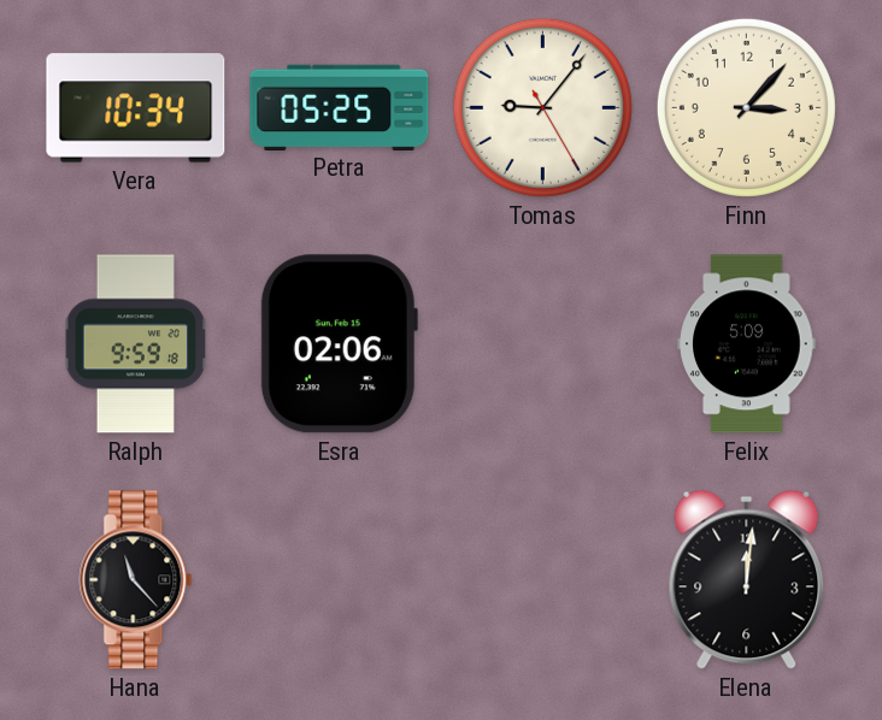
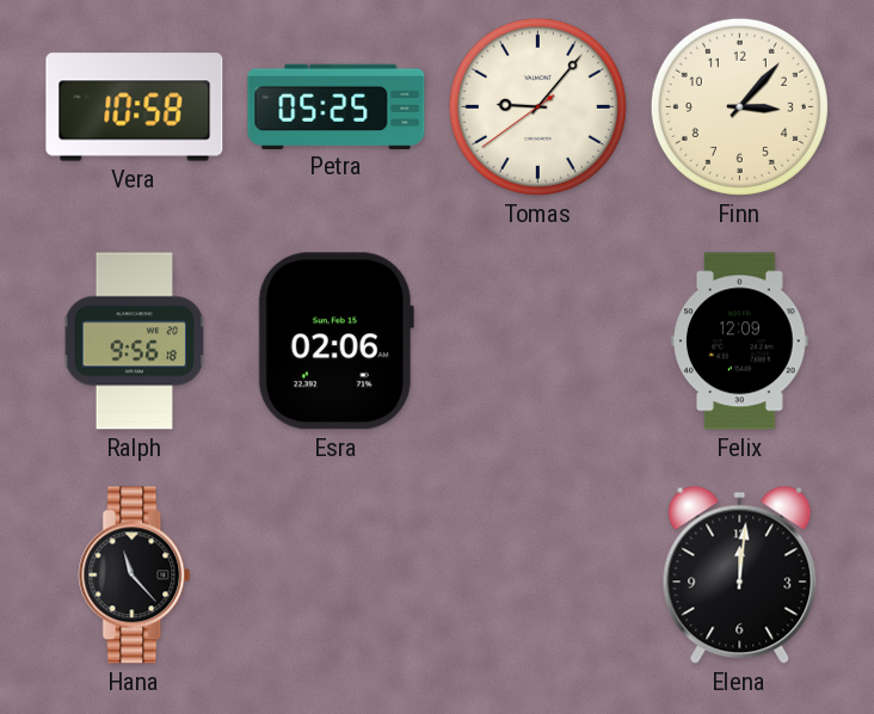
Vera: 10:34 -> 10:58 (135, 107)
Tomas: 9:06:25 -> 9:06:39 (537, 106)
Ralph: 9:59 -> 9:56 (135, 341)
Felix: 5:09 -> 12:09 (740, 341)
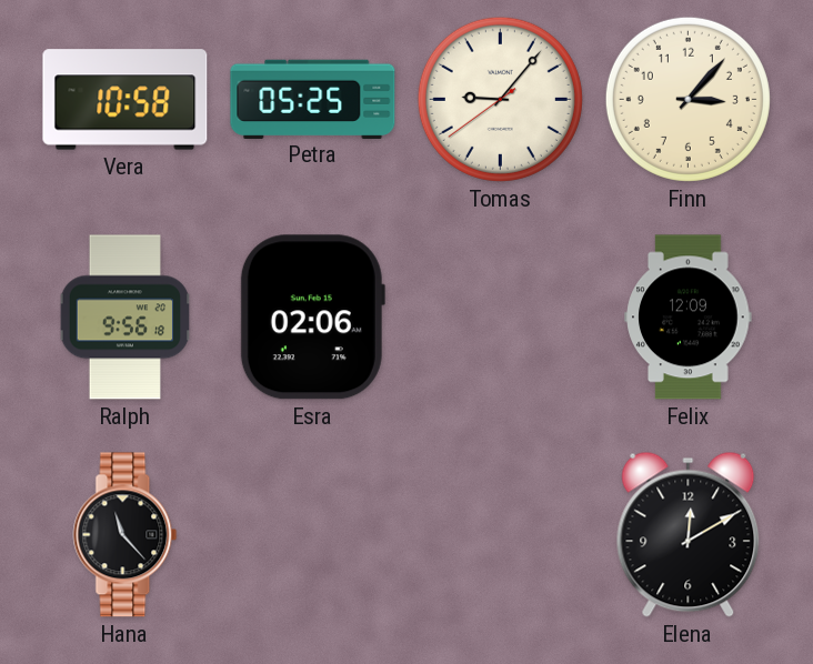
Elena: 12:01 -> 12:10 (689, 534)
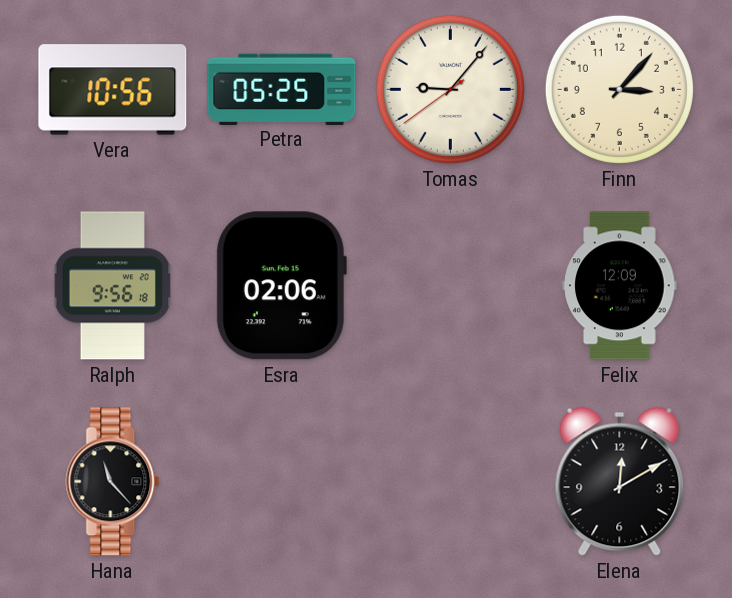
Vera: 10:58 -> 10:56 (113, 90)
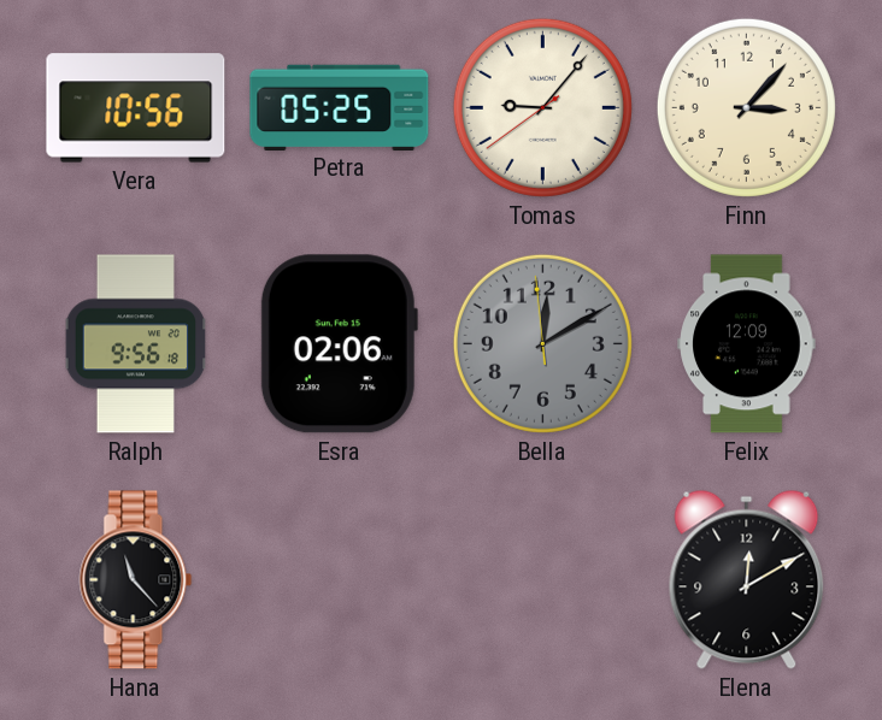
Bella: none -> 12:09 (542, 343)
